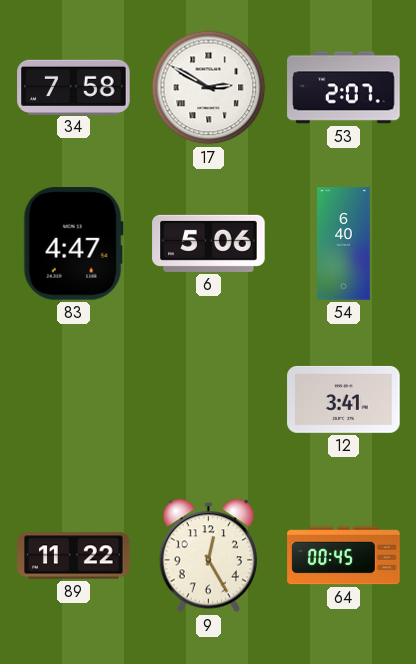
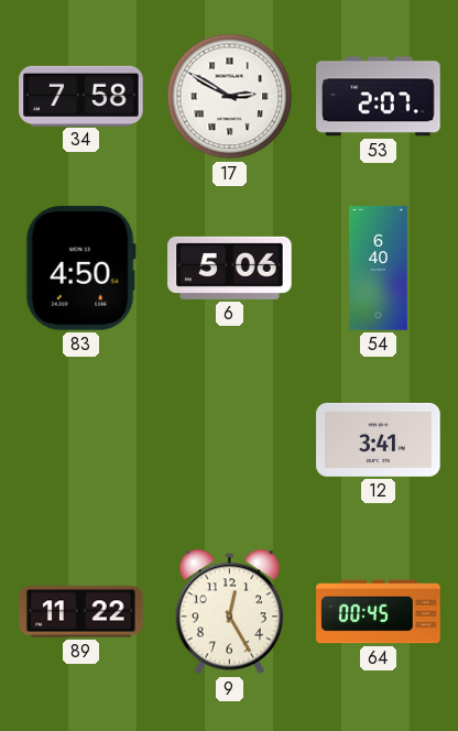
83: 4:47 -> 4:50 (80, 269)
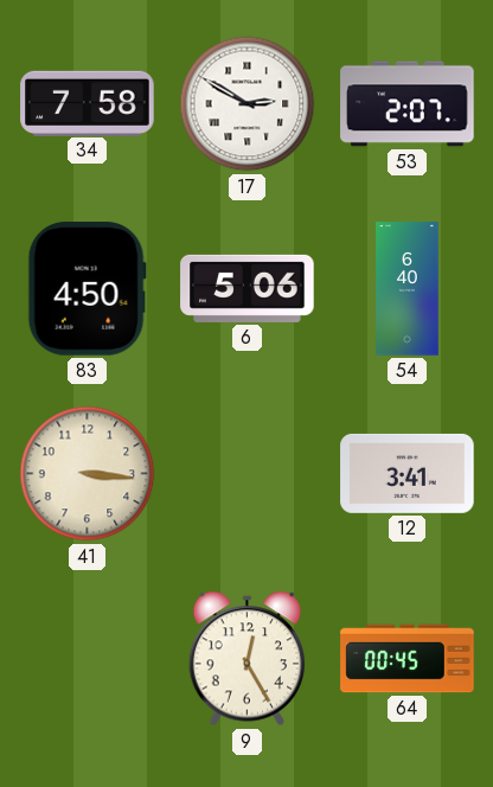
41: none -> 3:16 (88, 474)
89: 11:22 -> none (81, 612)
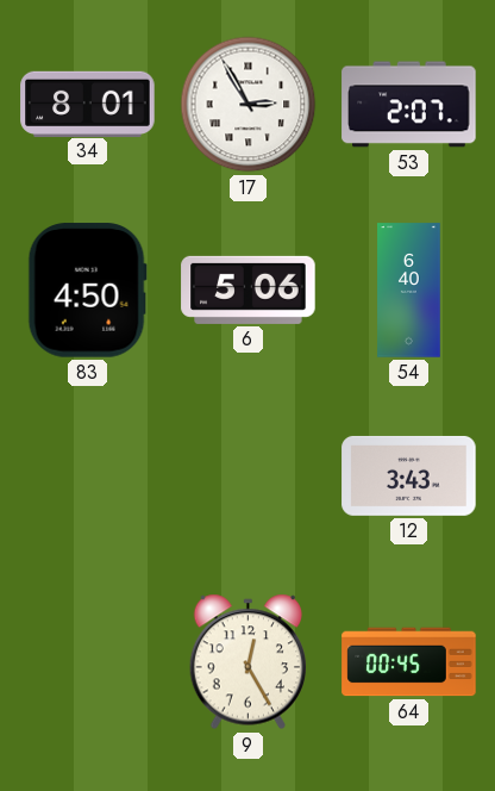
34: 7:58 -> 8:01 (88, 104)
17: 2:50 -> 2:55 (249, 105)
41: 3:16 -> none (88, 474)
12: 3:41 -> 3:43 (409, 475)
